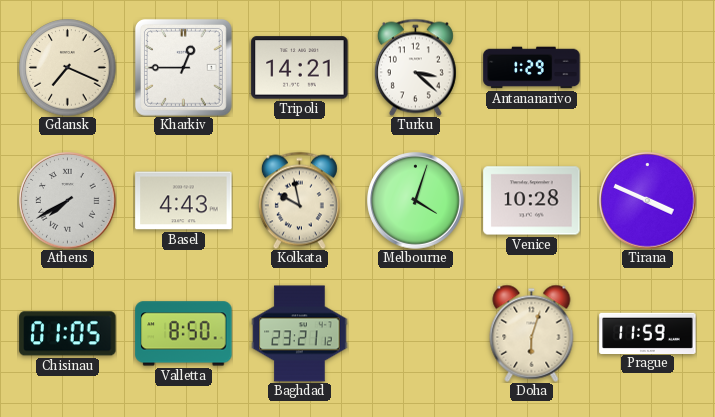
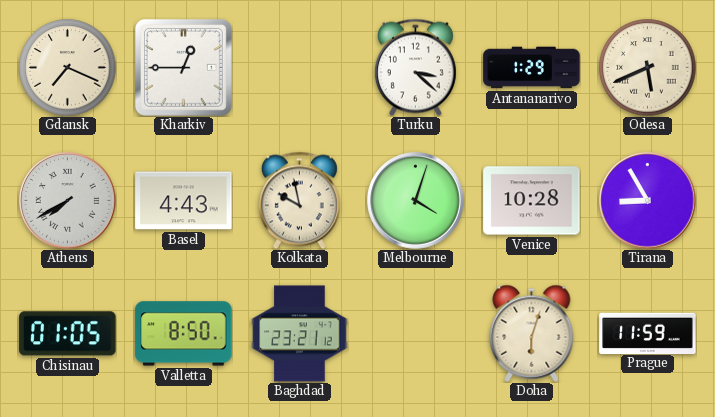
Tripoli: 14:21 -> none (300, 68)
Odesa: none -> 5:41 (648, 68)
Tirana: 3:49 -> 8:55 (648, 201)
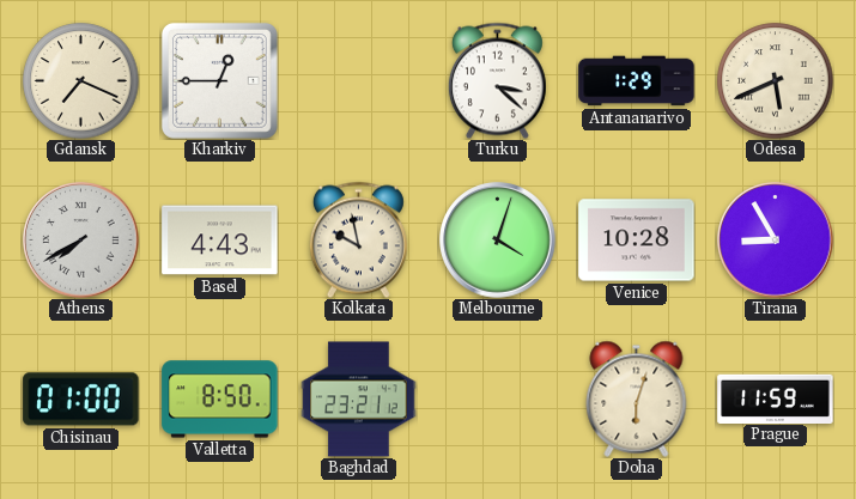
Chisinau: 01:05 -> 01:00 (81, 400)
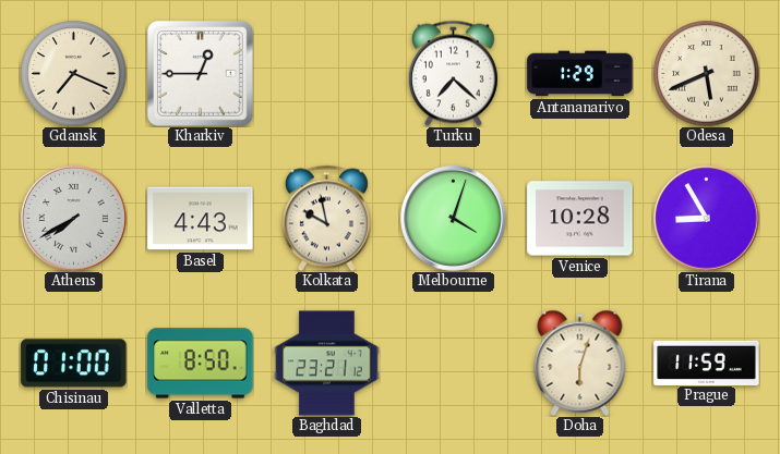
Turku: 3:22 -> 7:22 (453, 73)
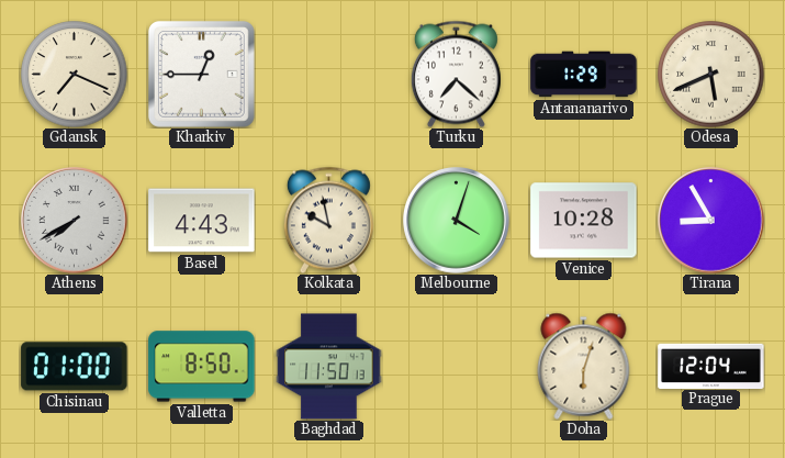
Baghdad: 23:21 -> 11:50 (329, 367)
Prague: 11:59 -> 12:04 (711, 366)
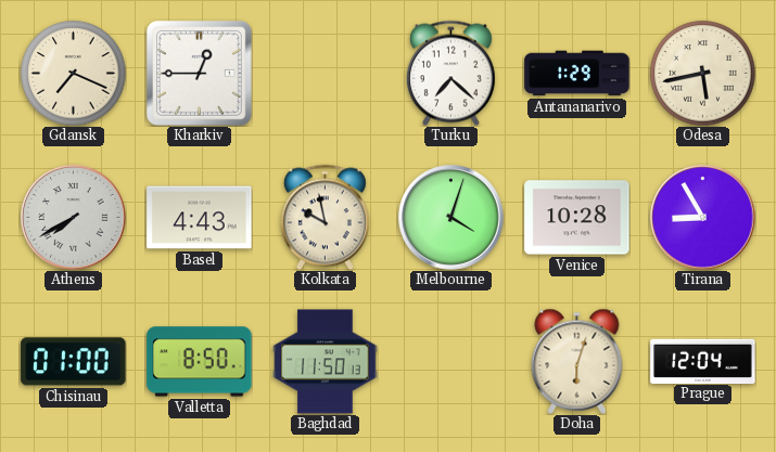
Odesa: 5:41 -> 5:43 (703, 74)
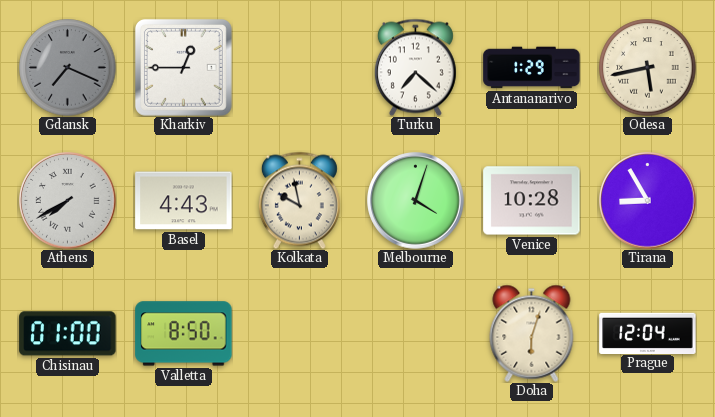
Gdansk dial: cream -> grey (68, 68)
Baghdad: 11:50 -> none (326, 362)
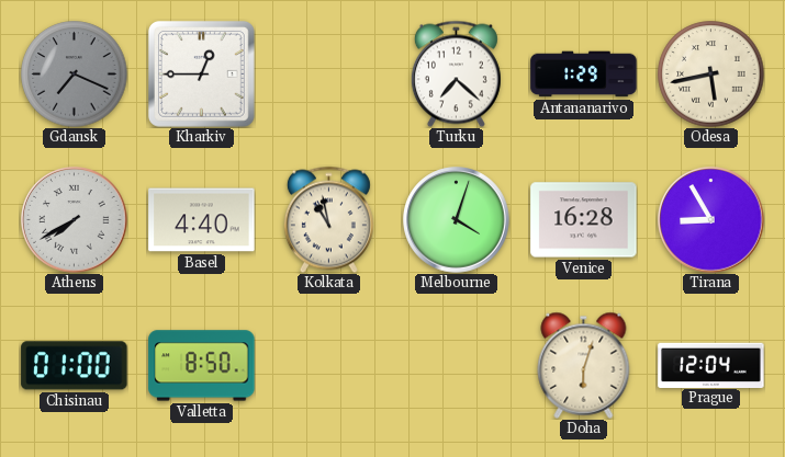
Basel: 4:43 -> 4:40 (202, 220)
Kolkata: 9:58 -> 10:58 (328, 219)
Venice: 10:28 -> 16:28 (584, 220)
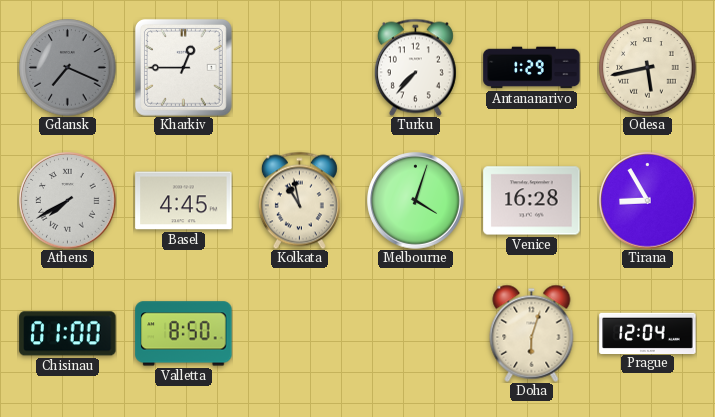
Turku: 7:22 -> 7:37 (415, 67)
Basel: 4:40 -> 4:45 (184, 201)
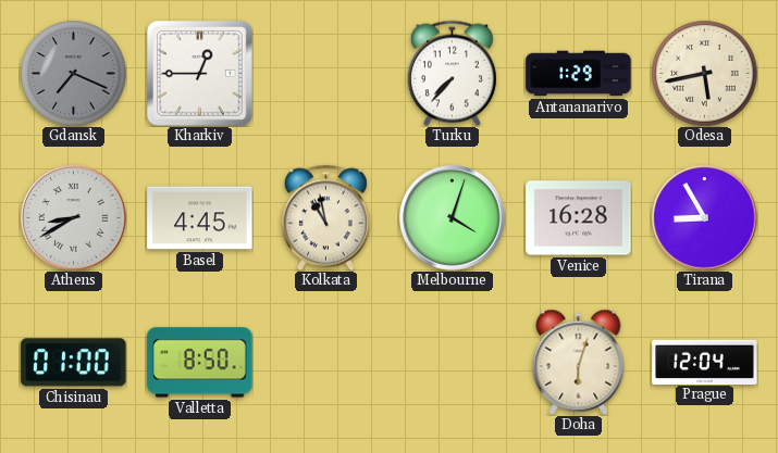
Athens: 7:40 -> 8:40 (74, 218)
